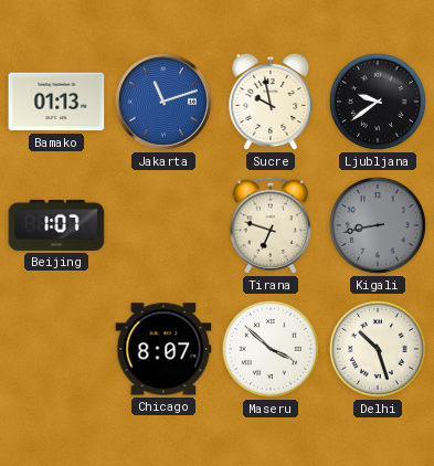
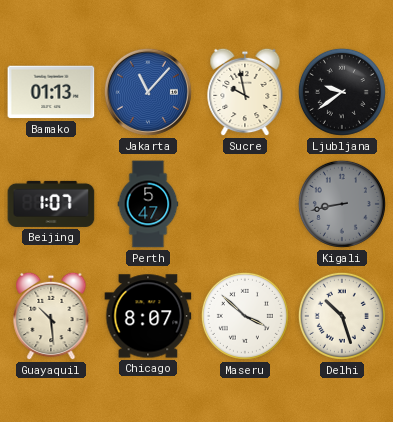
Jakarta: 11:12 -> 11:07 (148, 92)
Perth: none -> 5:47 (148, 204)
Tirana: 6:48 -> none (269, 225)
Guayaquil: none -> 10:29 (51, 316)
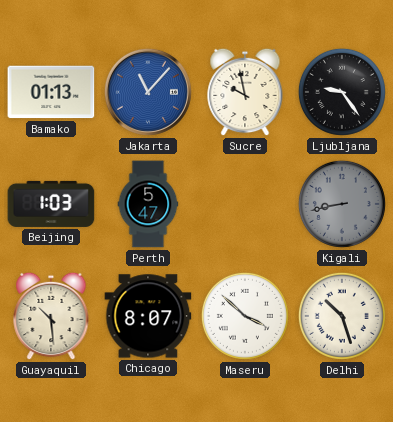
Ljubljana: 9:39 -> 9:24 (342, 92)
Beijing: 1:07 -> 1:03 (51, 204)
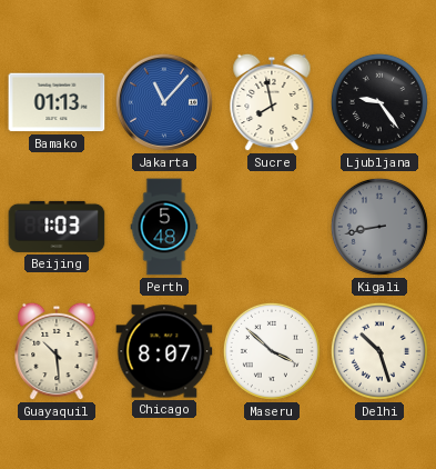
Sucre: 9:58 -> 7:58 (272, 102)
Perth: 5:47 -> 5:48 (164, 227)
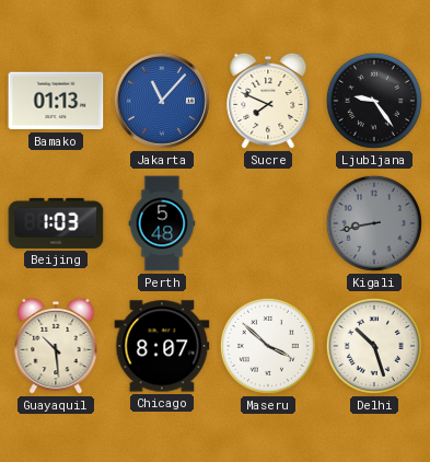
Sucre: 7:58 -> 7:49 (268, 101)
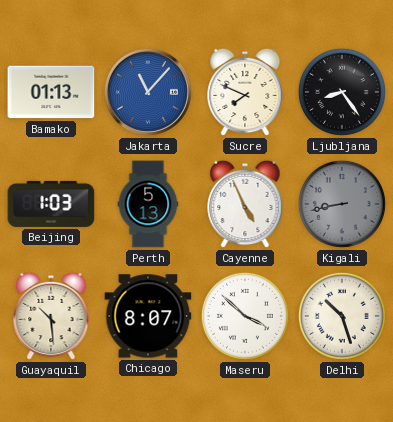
Ljubljana: 9:24 -> 8:24 (342, 92)
Perth: 5:48 -> 5:13 (148, 204)
Cayenne: none -> 4:56 (245, 204)
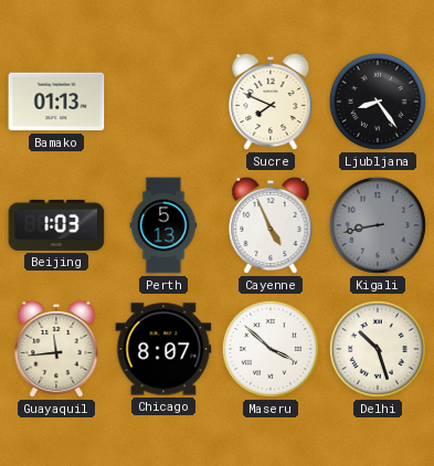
Jakarta: 11:07 -> none (148, 92)
Guayaquil: 10:29 -> 11:44 (56, 349)
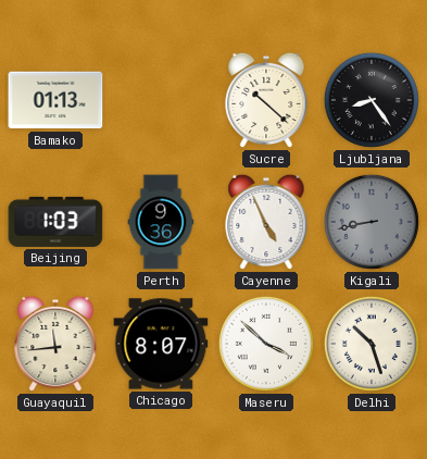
Sucre: 7:49 -> 10:22 (266, 100)
Perth: 5:13 -> 9:36 (161, 222)
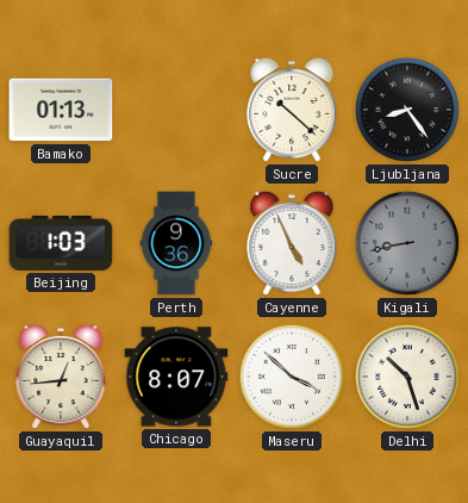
Guayaquil: 11:44 -> 12:44 (61, 377)
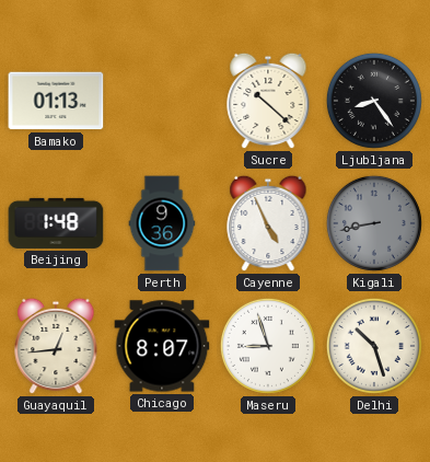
Beijing: 1:03 -> 1:48 (56, 223)
Maseru: 3:52 -> 8:57 (268, 346)
